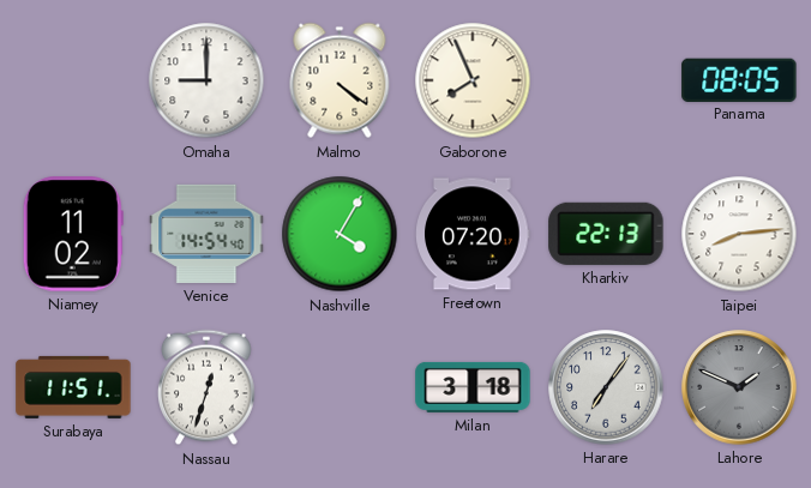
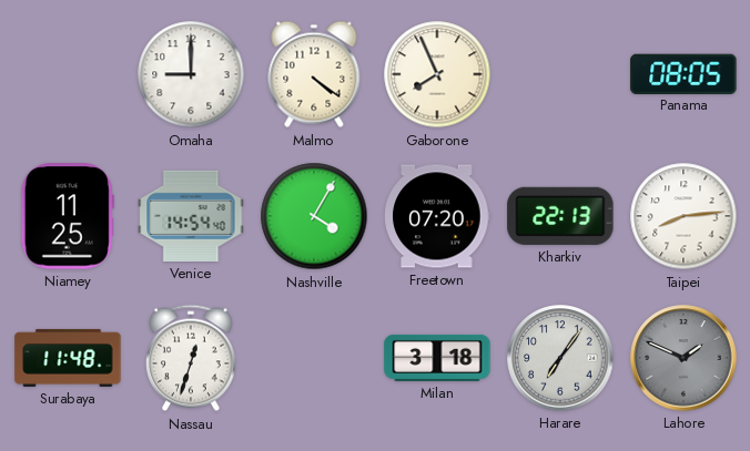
Niamey: 11:02 -> 11:25 (68, 216)
Surabaya: 11:51 -> 11:48 (68, 358)
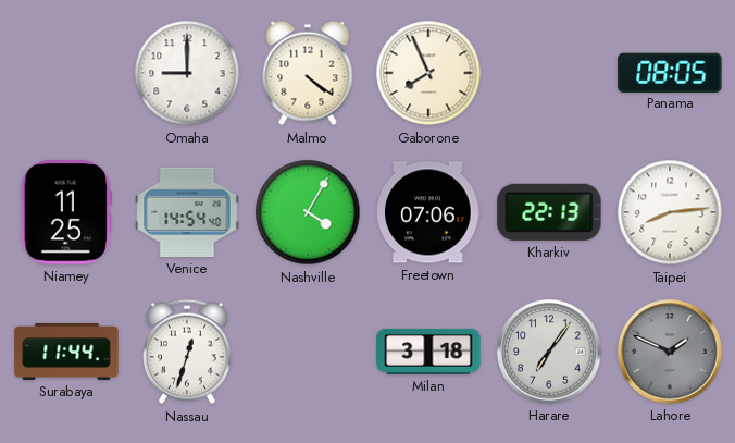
Freetown: 07:20 -> 07:06 (428, 212)
Surabaya: 11:48 -> 11:44 (66, 352)
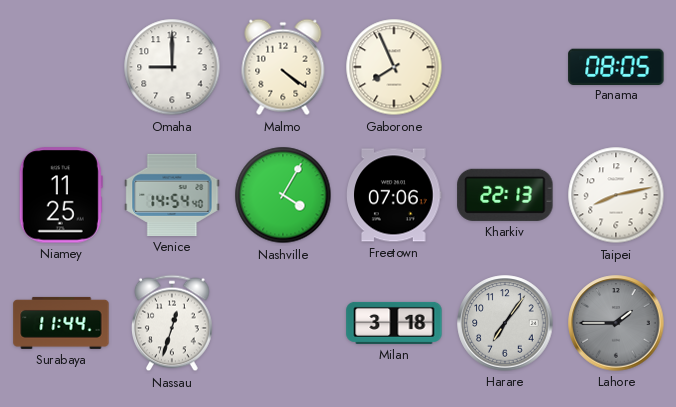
Taipei: 8:14 -> 8:13 (616, 195)
Lahore: 1:49 -> 1:45 (616, 323)
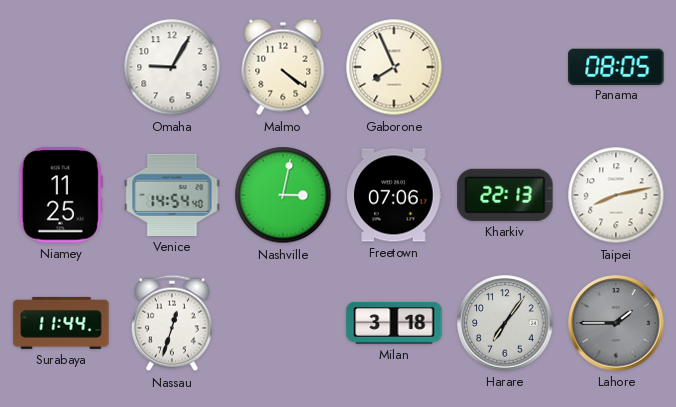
Omaha: 9:00 -> 9:05 (172, 67)
Nashville: 4:05 -> 3:02 (283, 195)
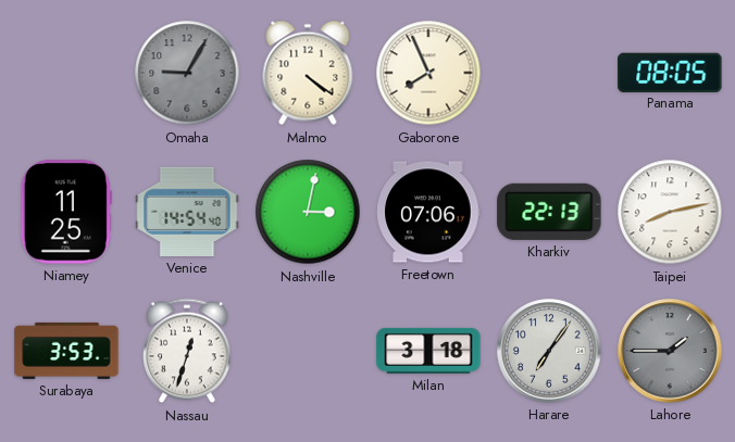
Omaha dial: white -> grey (187, 73)
Surabaya: 11:44 -> 3:53 (66, 351)
